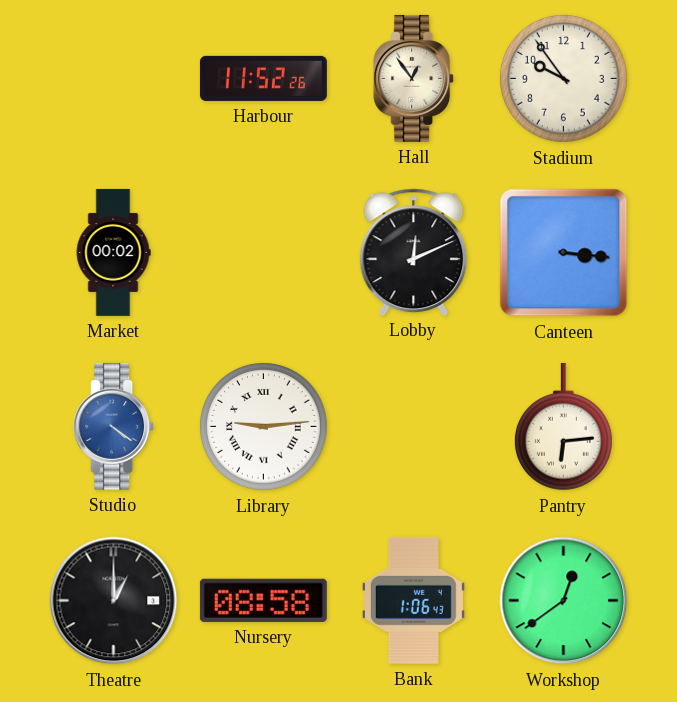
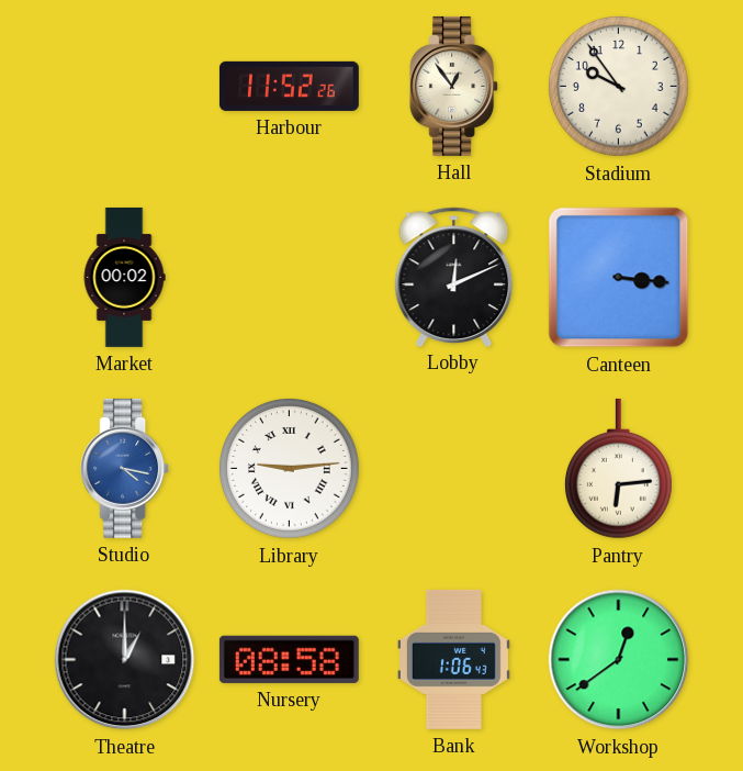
Studio: 4:21 -> 4:17 (125, 468)
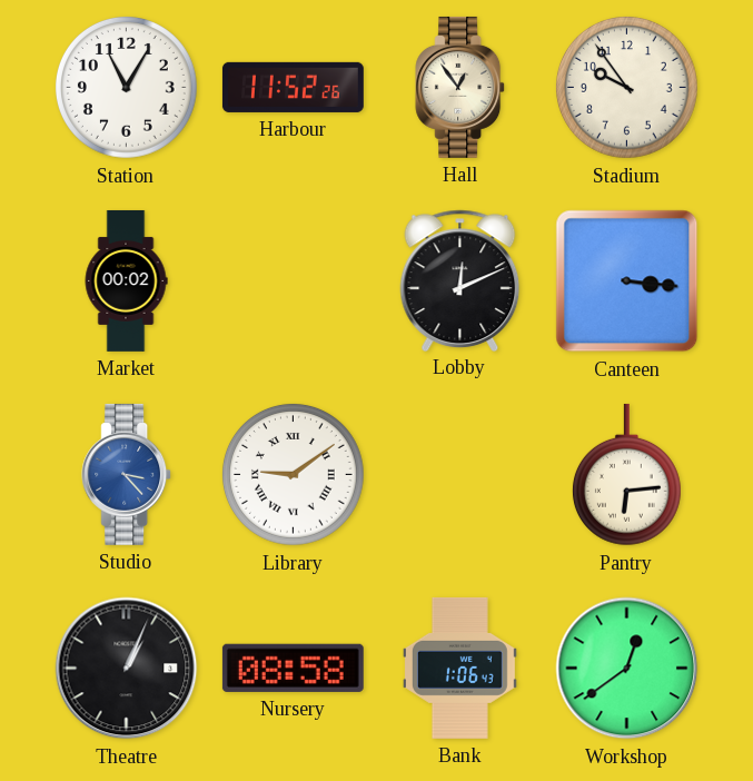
Station: none -> 11:05 (127, 88)
Studio: 4:17 -> 3:23 (127, 474)
Library: 9:14 -> 9:09 (294, 475)
Theatre: 1:00 -> 1:04 (127, 669)
